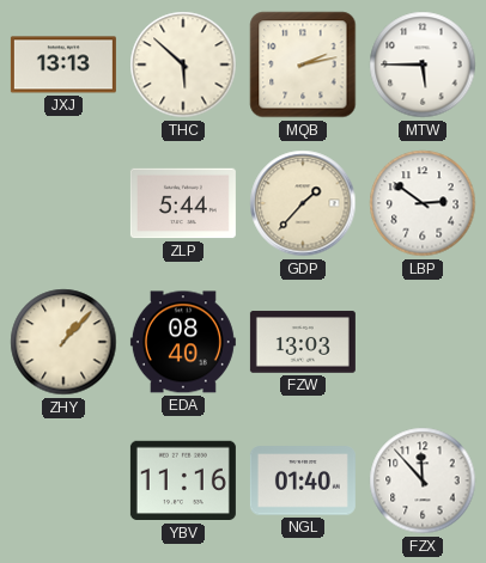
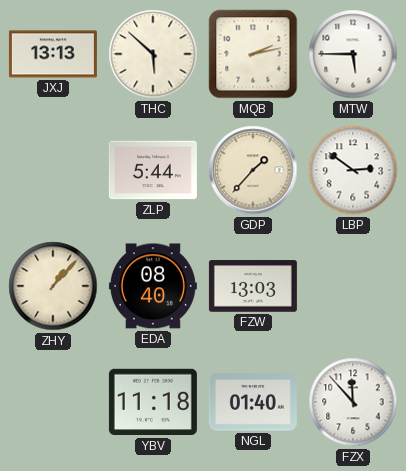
YBV: 11:16 -> 11:18 (153, 402)
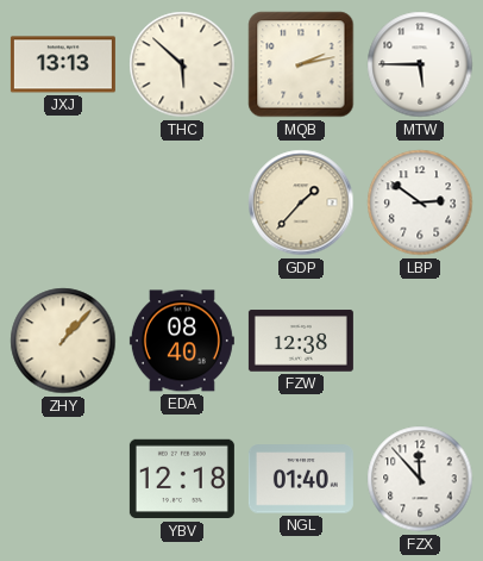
ZLP: 5:44 -> none (153, 170)
FZW: 13:03 -> 12:38 (301, 341)
YBV: 11:18 -> 12:18 (182, 479)
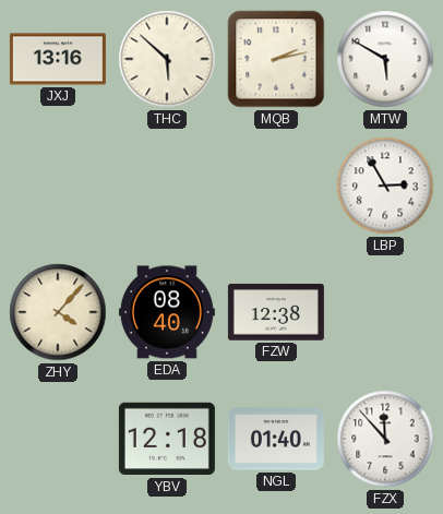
JXJ: 13:13 -> 13:16 (58, 59)
MTW: 5:45 -> 5:50 (385, 59)
GDP: 1:37 -> none (301, 202)
LBP: 2:51 -> 2:55 (385, 186)
ZHY: 1:07 -> 4:07 (58, 312)
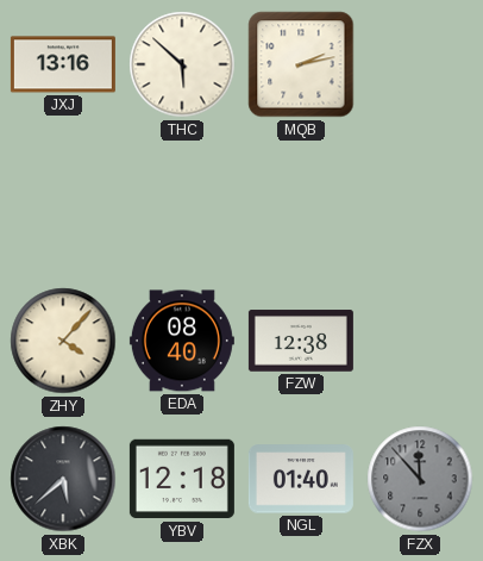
MTW: 5:50 -> none (385, 59)
LBP: 2:55 -> none (385, 186)
XBK: none -> 5:38 (63, 479)
FZX dial: white -> grey (420, 479)
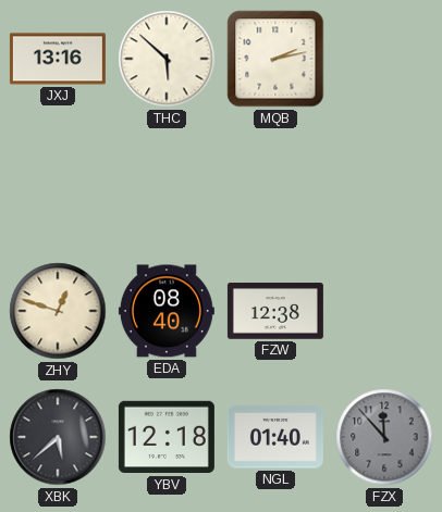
ZHY: 4:07 -> 12:48 (58, 311)
